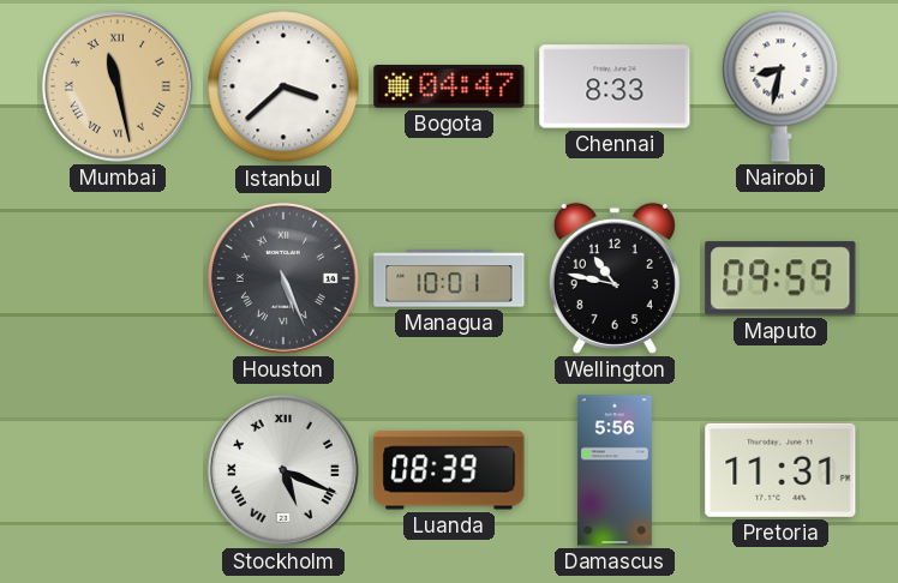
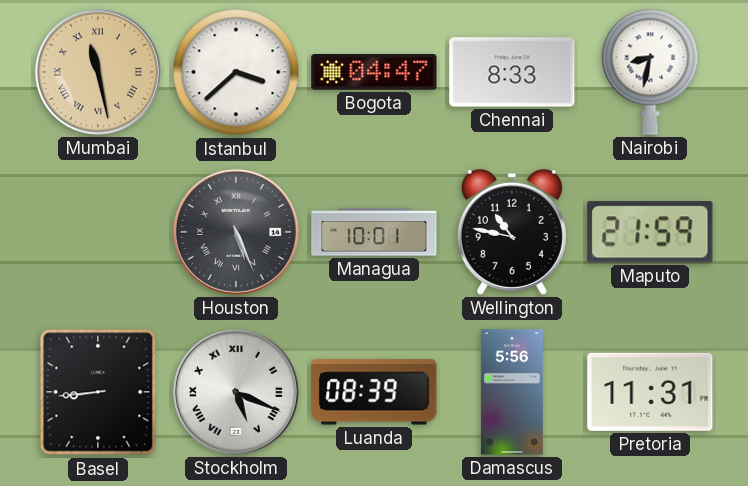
Maputo: 09:59 -> 21:59 (650, 232)
Basel: none -> 8:44 (98, 392)
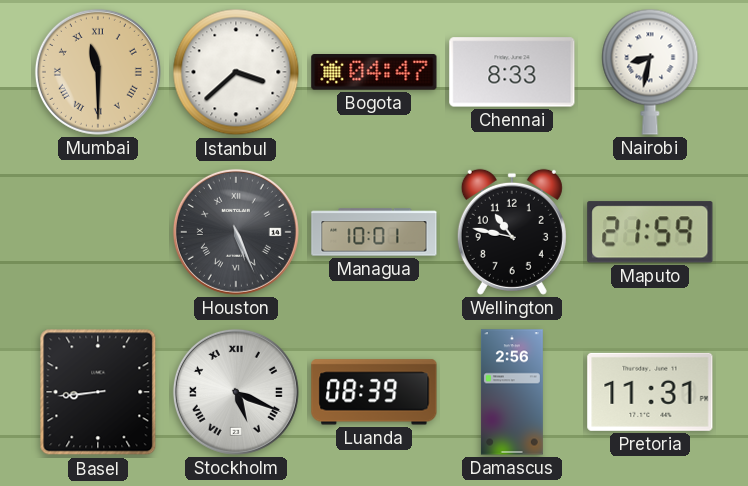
Mumbai: 11:28 -> 11:30 (98, 72)
Damascus: 5:56 -> 2:56 (512, 392)
